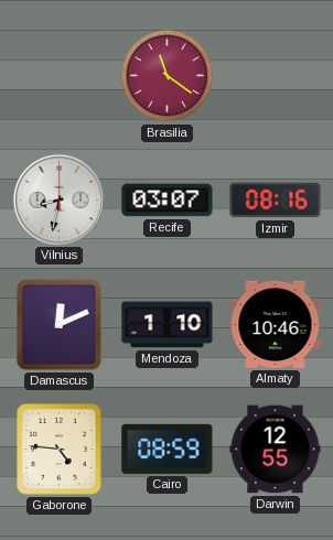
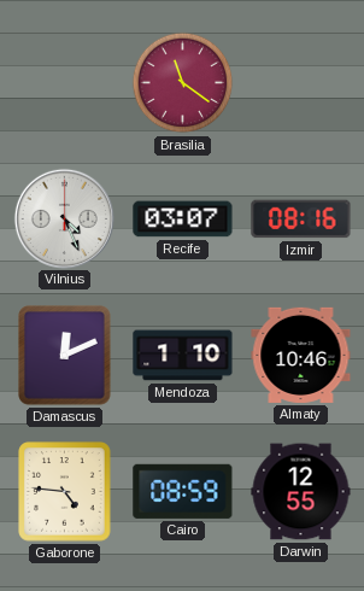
Vilnius: 8:32 -> 4:26 (64, 218)
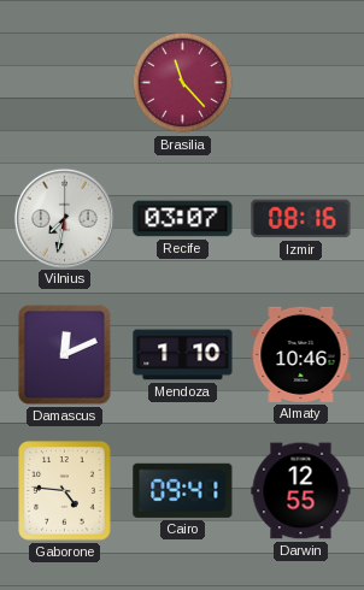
Brasilia: 11:21 -> 11:23 (183, 83)
Vilnius: 4:26 -> 7:32 (64, 218)
Cairo: 08:59 -> 09:41 (183, 490)
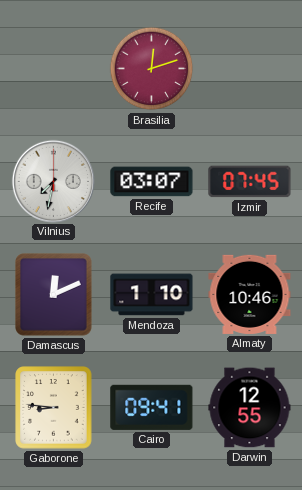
Brasilia: 11:23 -> 12:12 (152, 69)
Izmir: 08:16 -> 07:45 (250, 182)
Gaborone: 4:46 -> 8:46 (54, 408)
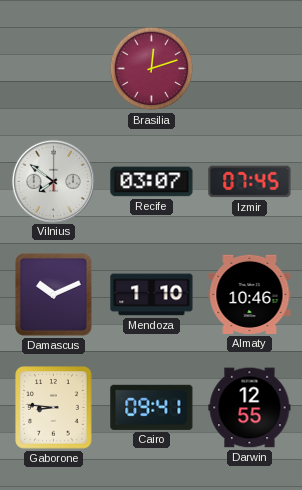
Vilnius: 7:32 -> 7:51 (53, 181)
Damascus: 12:11 -> 10:11 (54, 295)
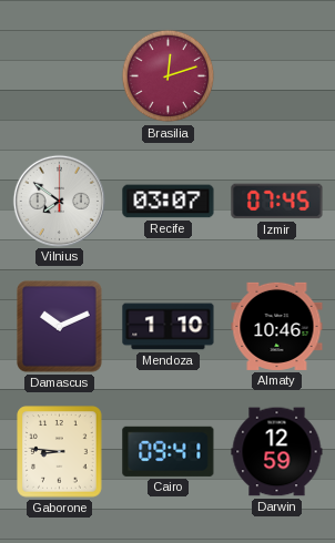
Darwin: 12:55 -> 12:59 (277, 452)
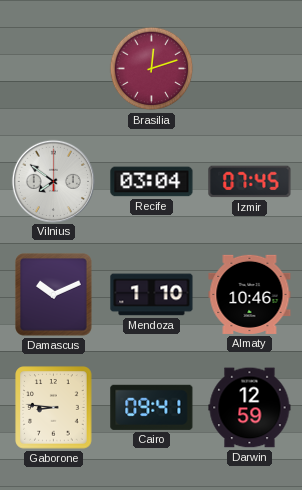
Recife: 03:07 -> 03:04 (152, 182)
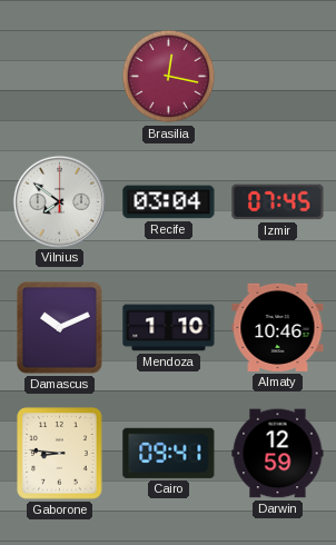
Brasilia: 12:12 -> 12:17 (169, 77)
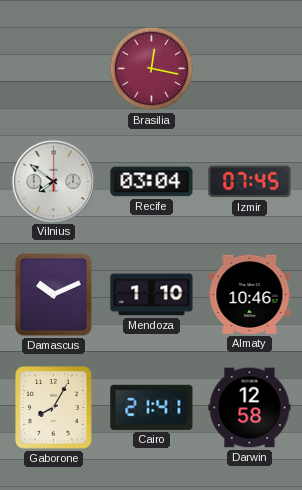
Gaborone: 8:46 -> 8:05 (54, 408)
Cairo: 09:41 -> 21:41 (152, 407)
Darwin: 12:59 -> 12:58 (250, 408)
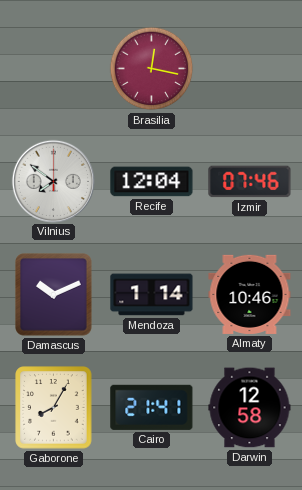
Recife: 03:04 -> 12:04 (152, 182)
Izmir: 07:45 -> 07:46 (250, 182)
Mendoza: 1:10 -> 1:14 (152, 295)
